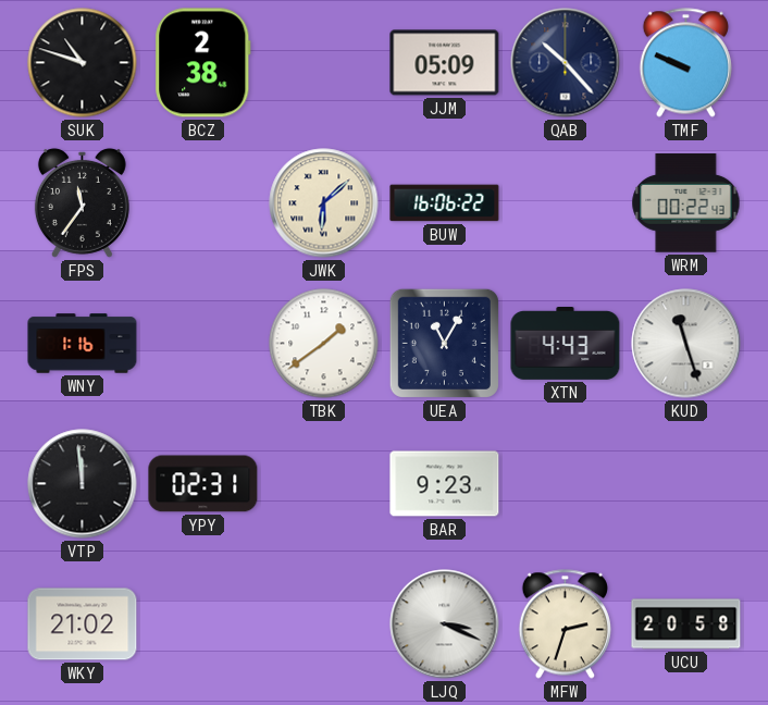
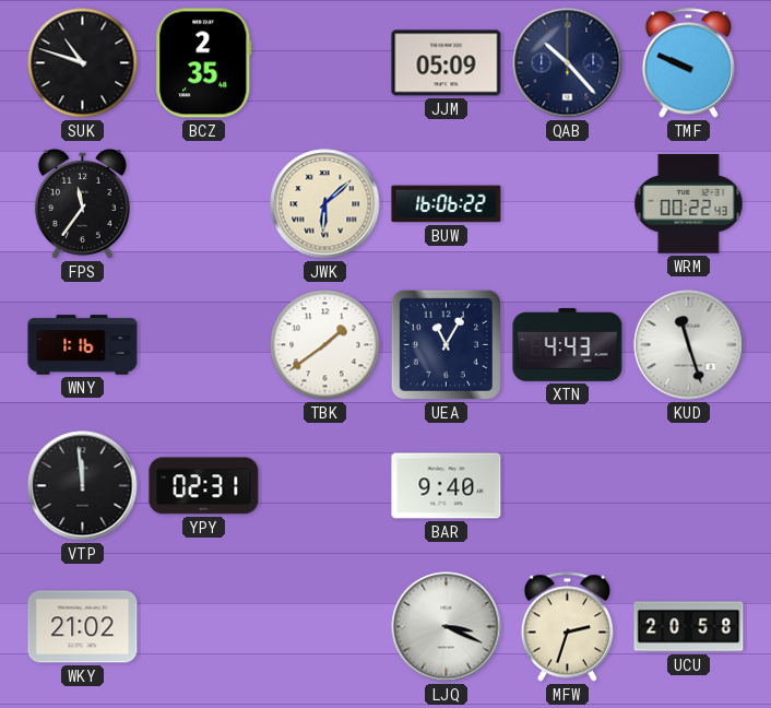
BCZ: 2:38 -> 2:35 (204, 63)
BAR: 9:23 -> 9:40 (447, 486)
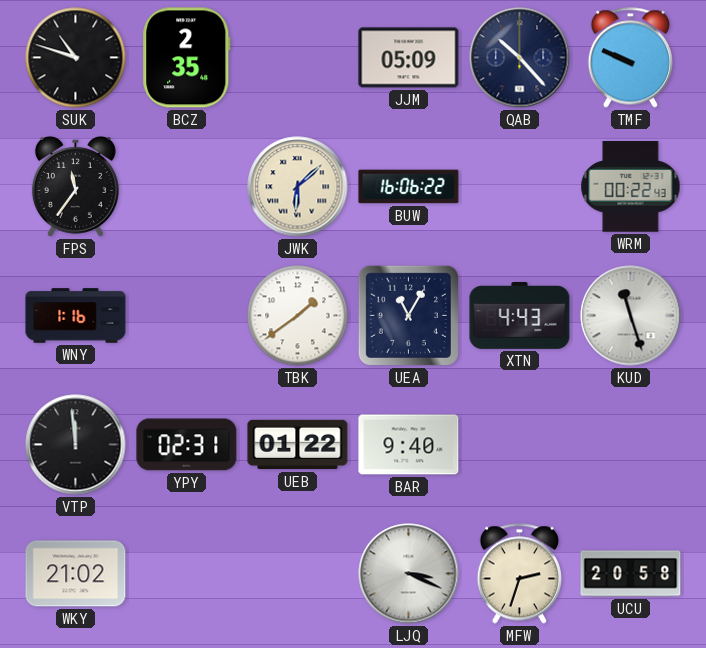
UEB: none -> 01:22 (298, 445)
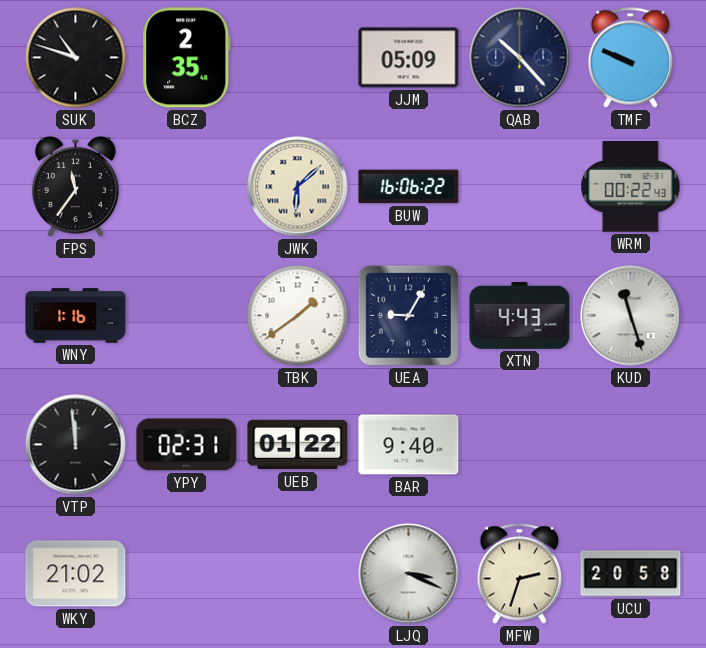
UEA: 11:05 -> 9:05 (408, 315)
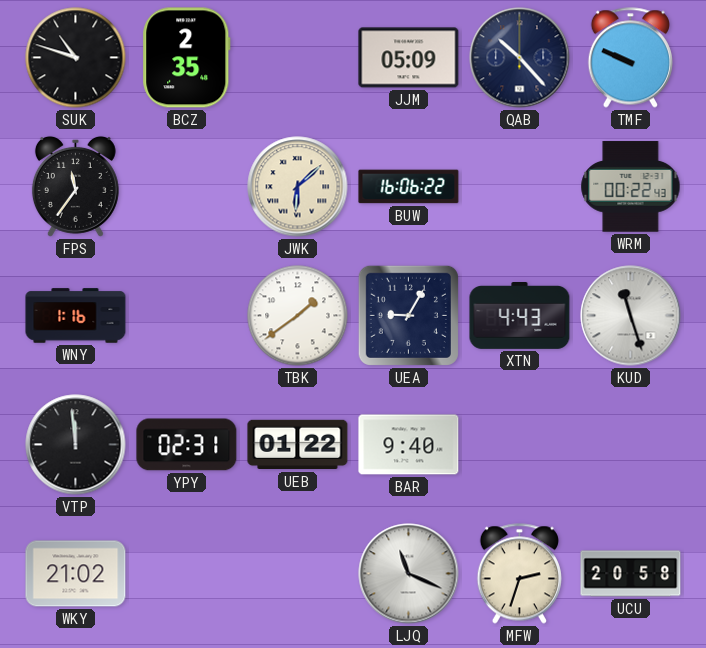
LJQ: 3:19 -> 11:19 (409, 574)
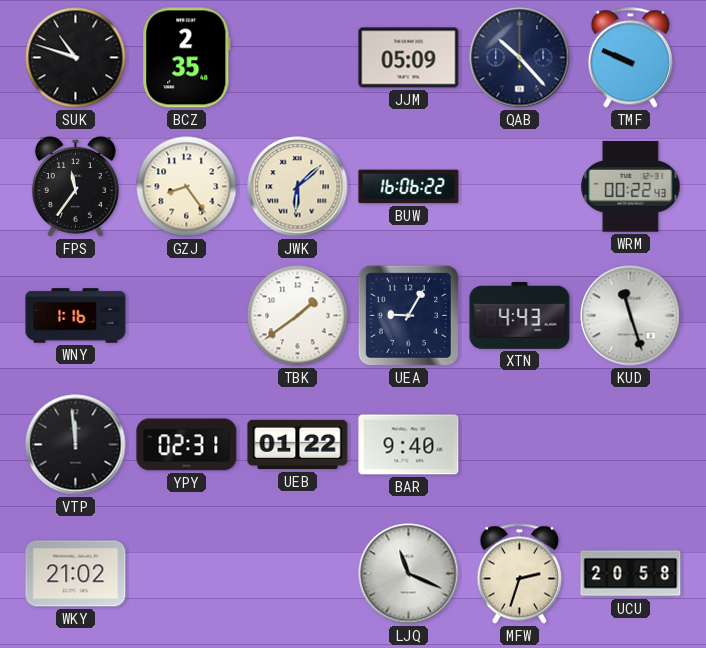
GZJ: none -> 8:24 (187, 187)
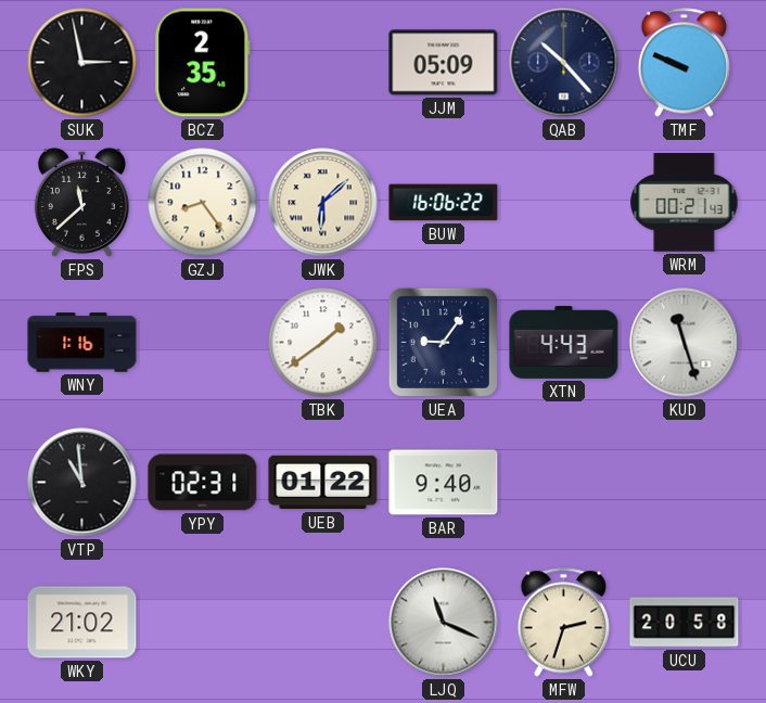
SUK: 10:48 -> 2:58 (82, 63)
FPS: 11:36 -> 11:38 (81, 202)
WRM: 00:22 -> 00:21 (685, 203)
UEA: 9:05 -> 9:06 (443, 342)
VTP: 11:59 -> 10:59 (82, 483)
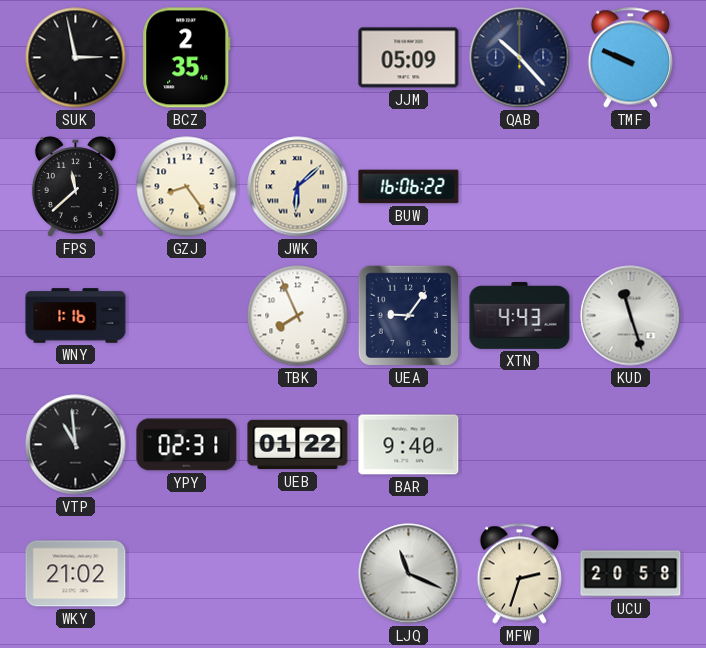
WRM: 00:21 -> none (685, 203)
TBK: 1:39 -> 7:56 (298, 316)
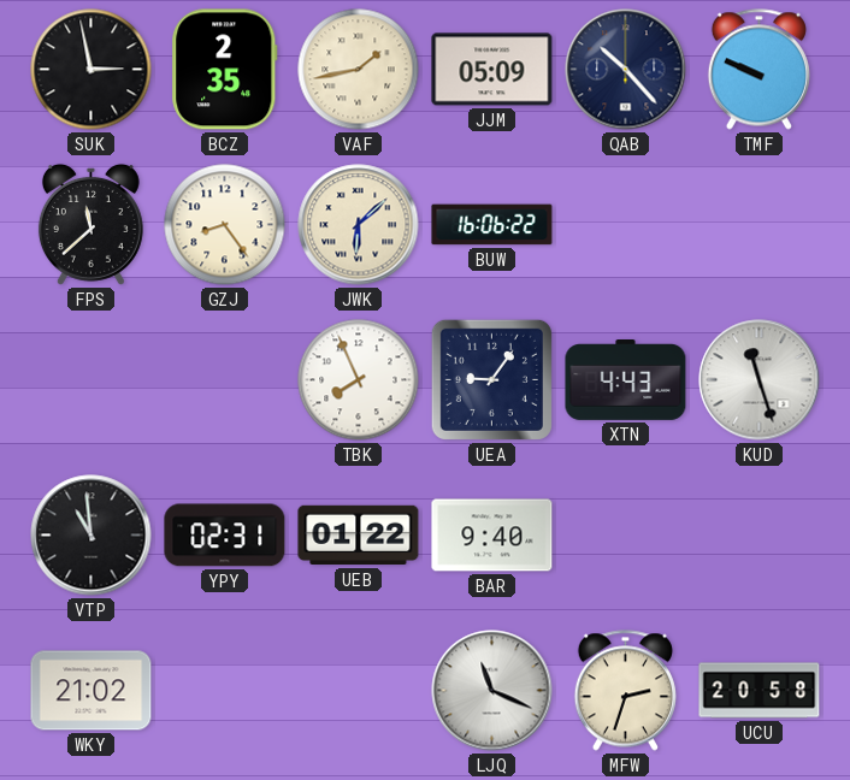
VAF: none -> 1:43 (359, 70)
WNY: 1:16 -> none (76, 316)
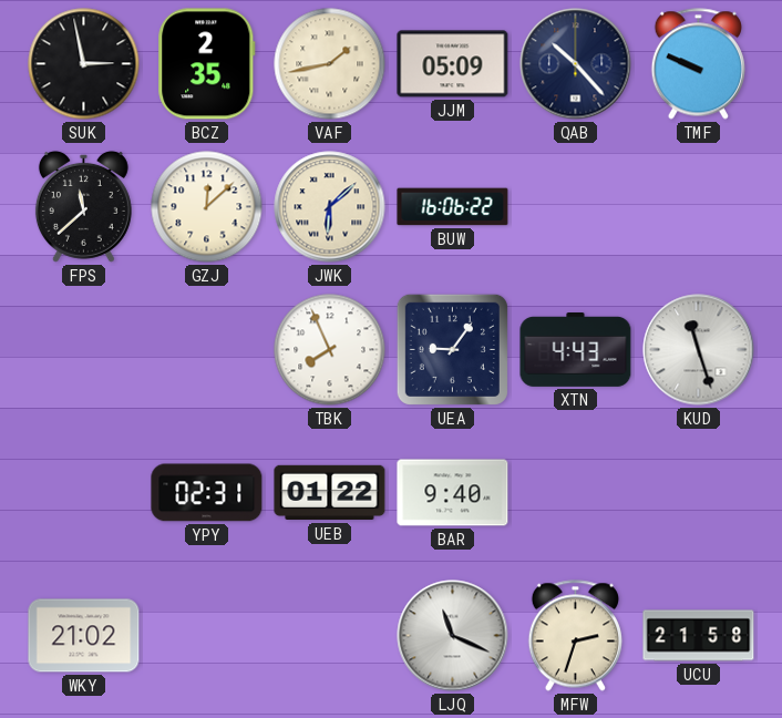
GZJ: 8:24 -> 12:08 (207, 207)
VTP: 10:59 -> none (92, 536)
UCU: 20:58 -> 21:58 (699, 636)
